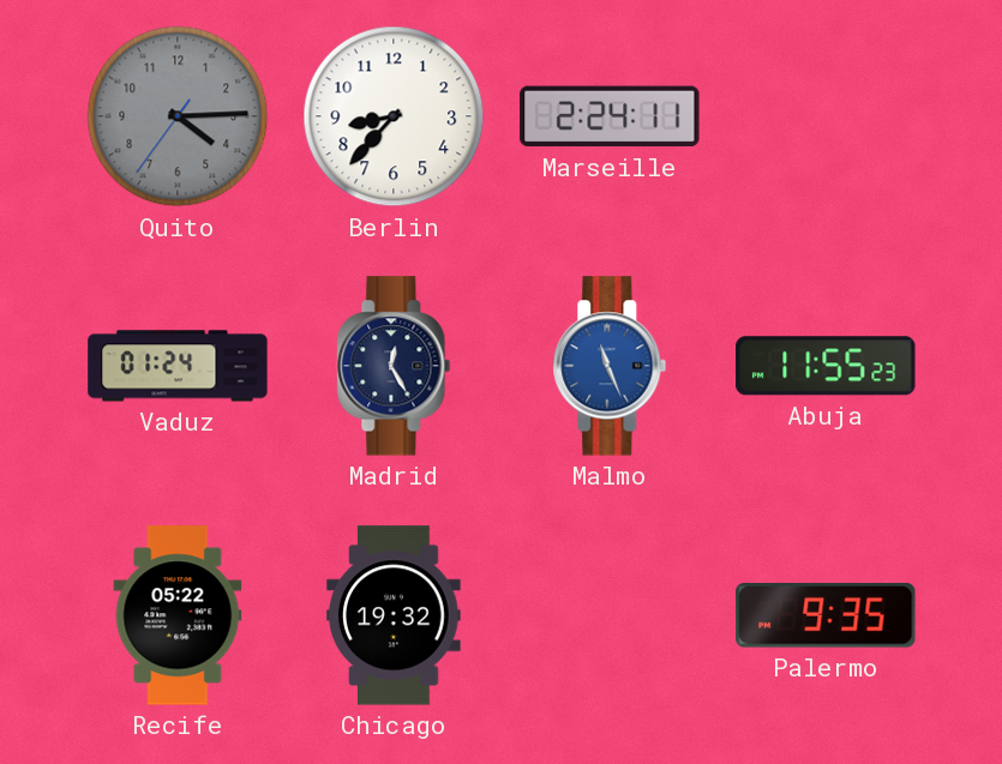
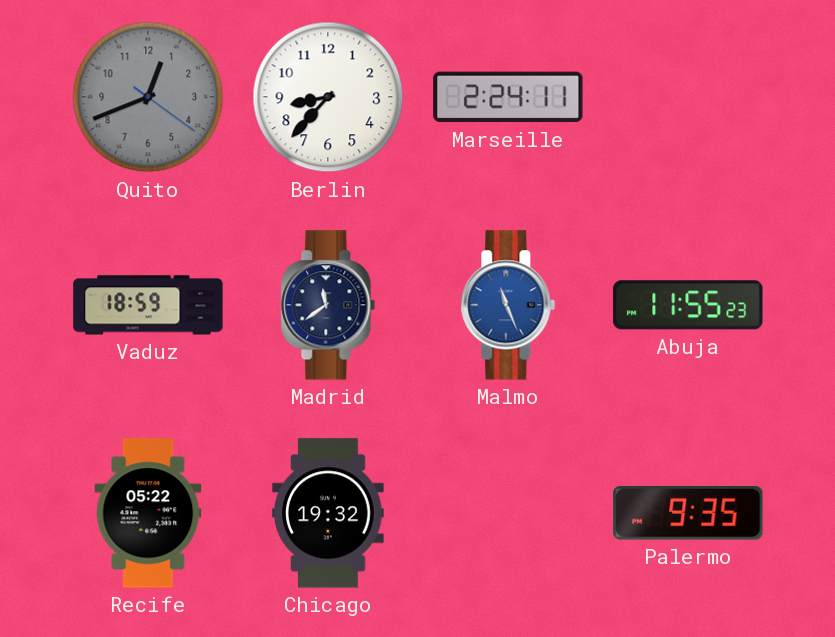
Quito: 4:14 -> 12:41 (148, 97)
Vaduz: 01:24 -> 18:59 (148, 305)
Madrid: 12:25 -> 11:39 (328, 305)
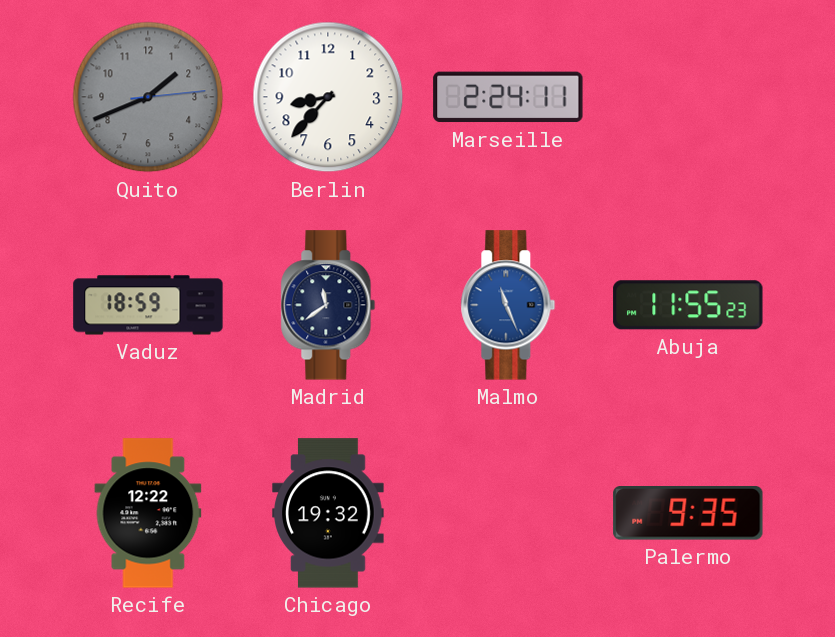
Quito: 12:41 -> 1:41 (148, 97)
Recife: 05:22 -> 12:22 (148, 513)
